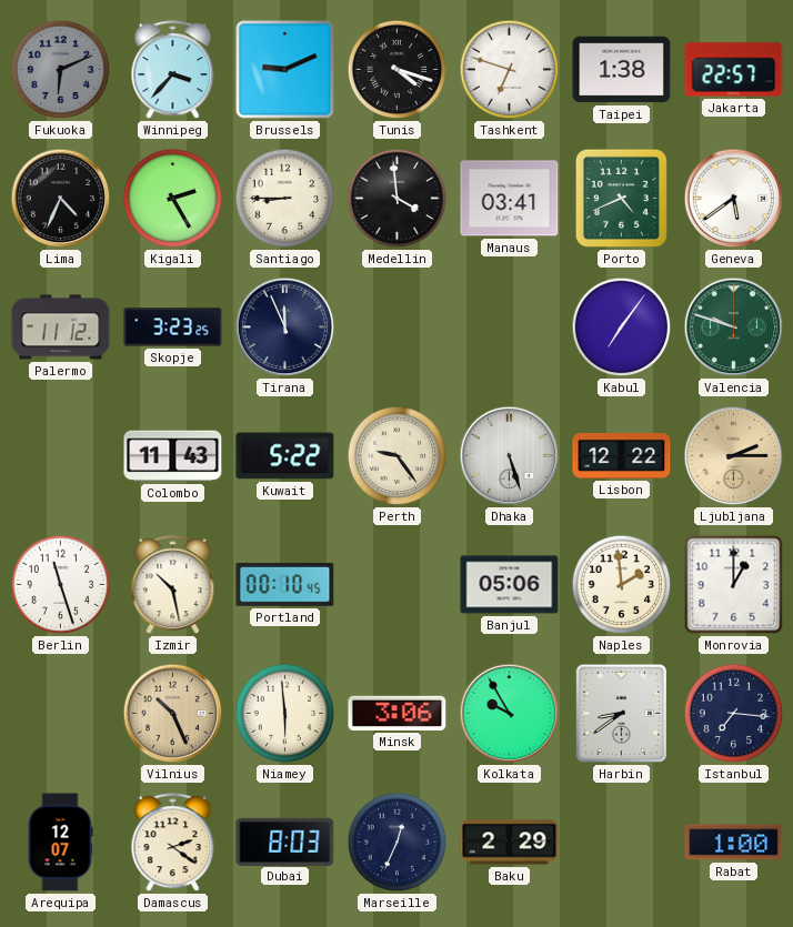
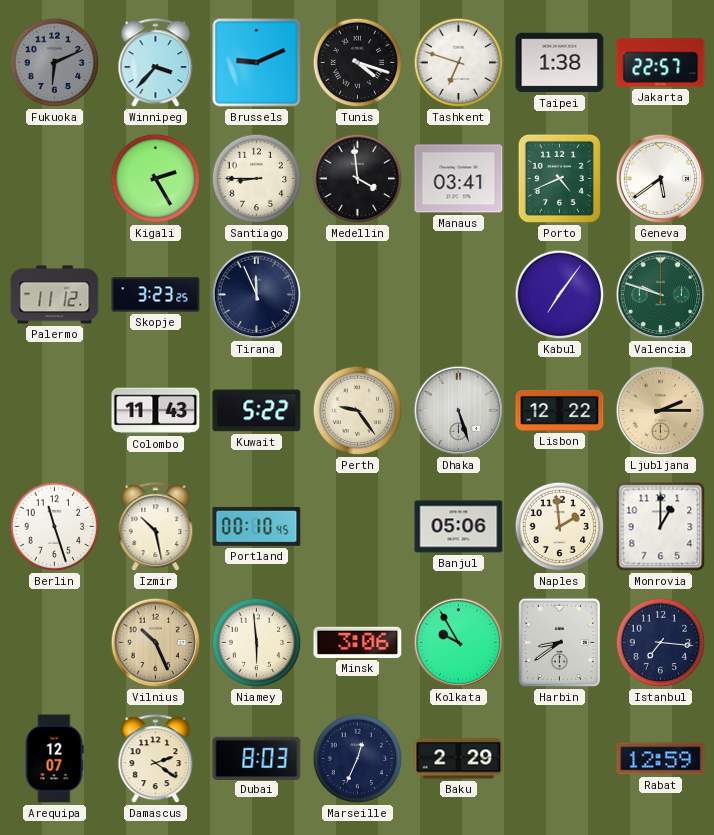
Lima: 4:34 -> none (61, 199)
Rabat: 1:00 -> 12:59 (661, 759)
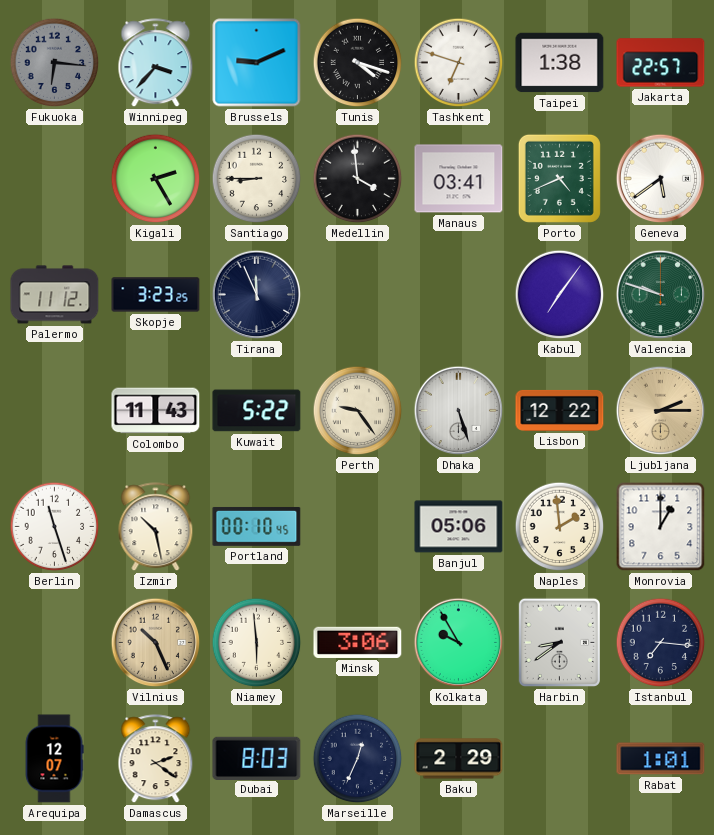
Fukuoka: 6:11 -> 6:16 (55, 63)
Rabat: 12:59 -> 1:01 (661, 759)
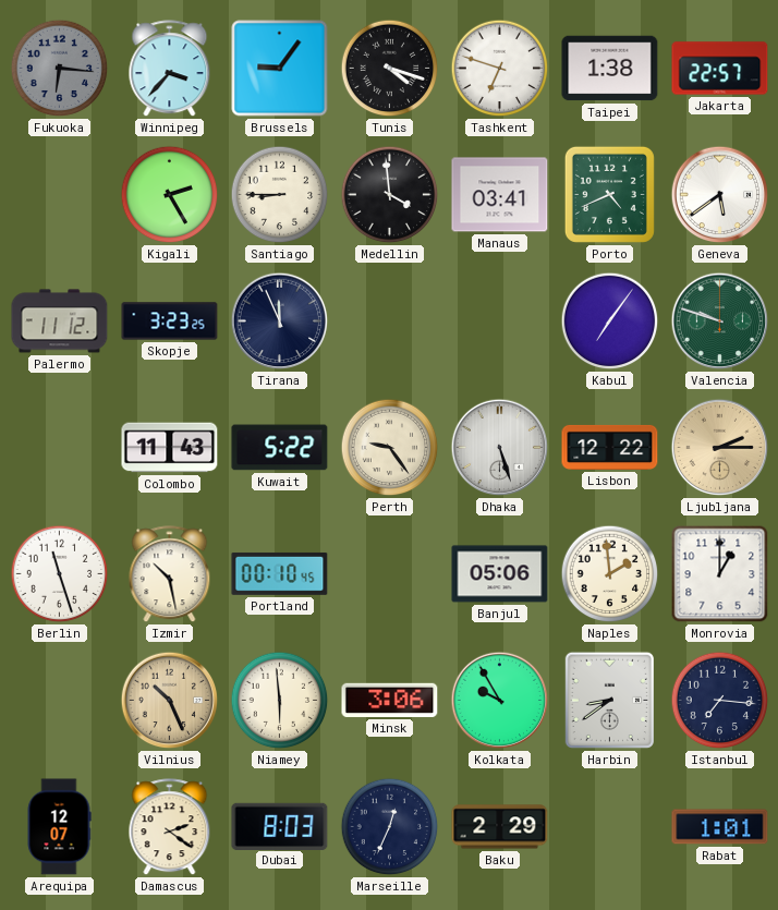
Brussels: 9:11 -> 9:06 (280, 69)
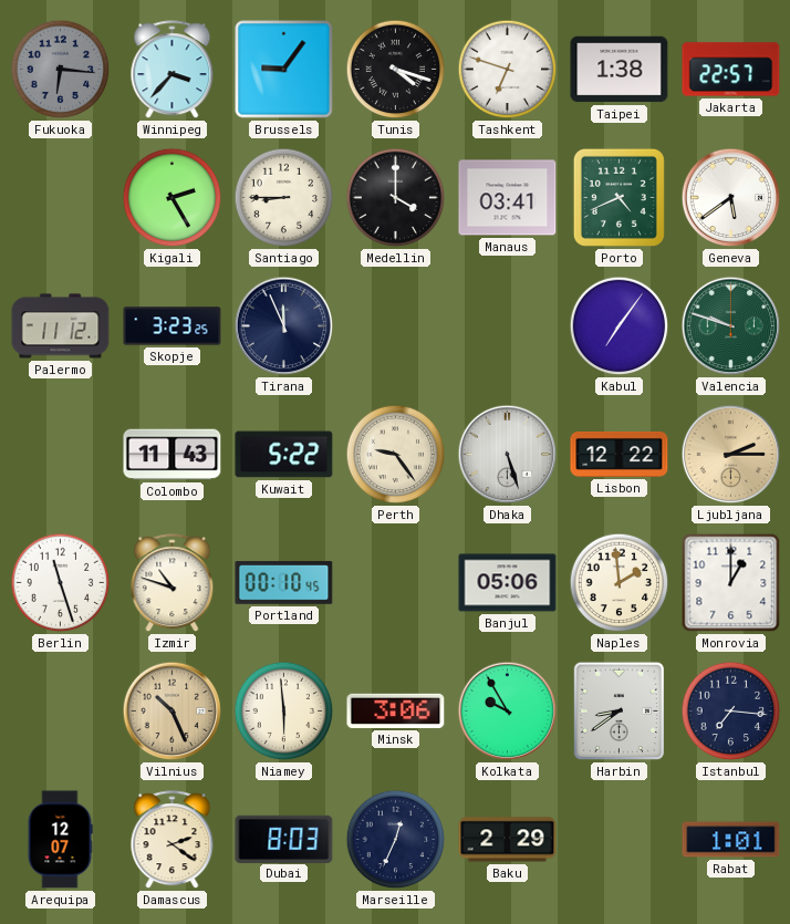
Medellin: 3:59 -> 4:00 (396, 198)
Izmir: 10:28 -> 10:48 (173, 583)
